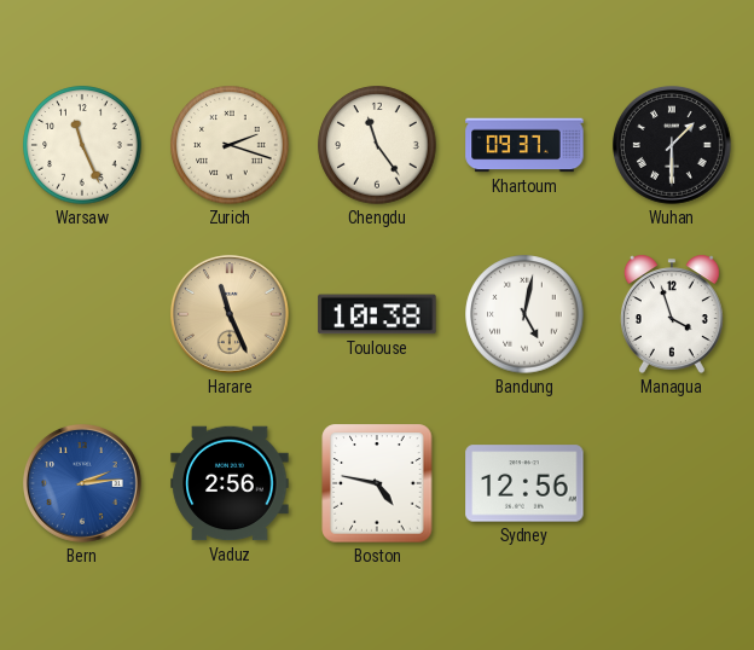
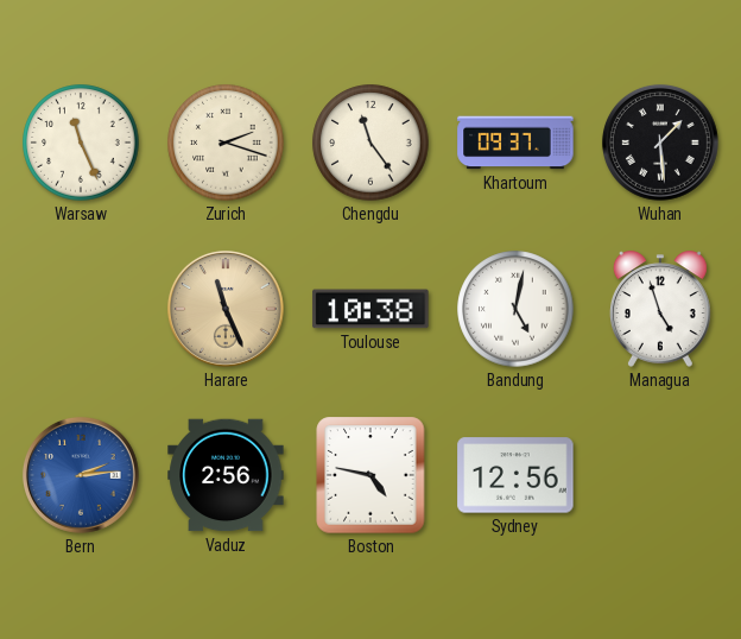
Wuhan: 1:30 -> 1:29 (660, 143)
Managua: 3:57 -> 4:57 (660, 309)
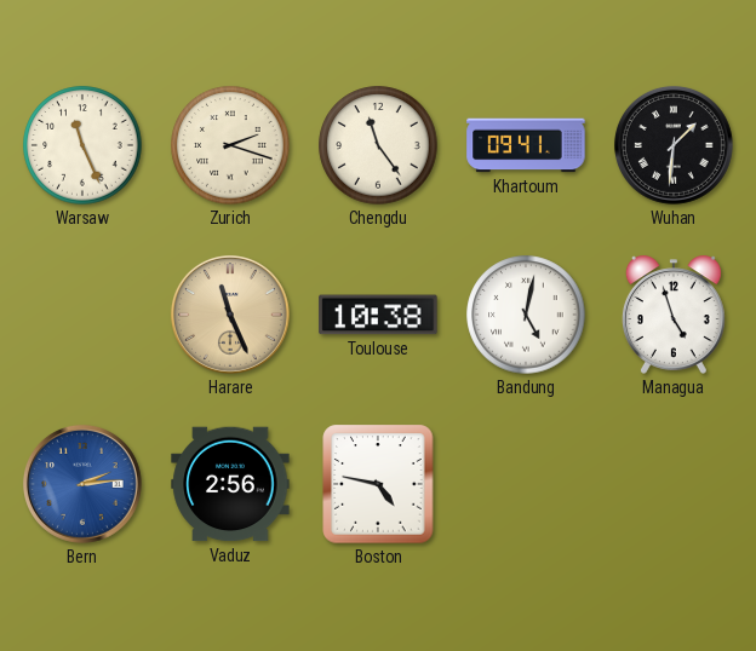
Khartoum: 09:37 -> 09:41 (526, 145)
Wuhan: 1:29 -> 1:31 (674, 145)
Sydney: 12:56 -> none (515, 475)
